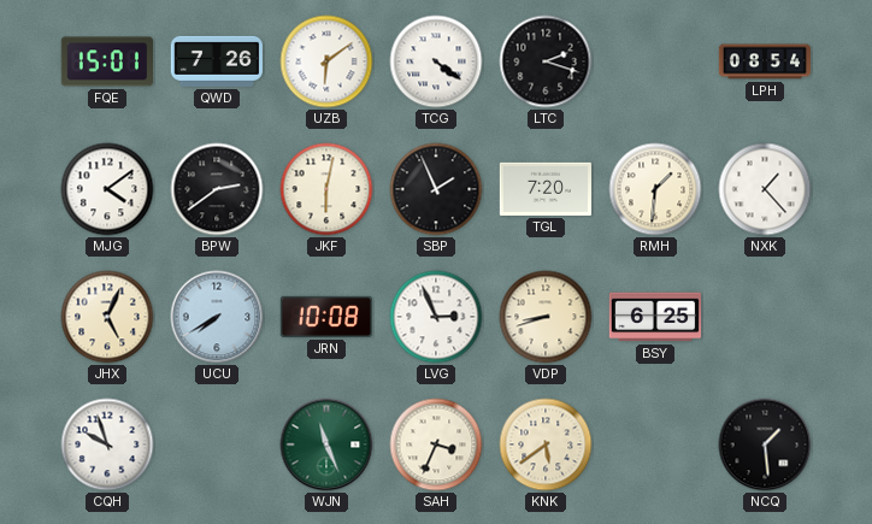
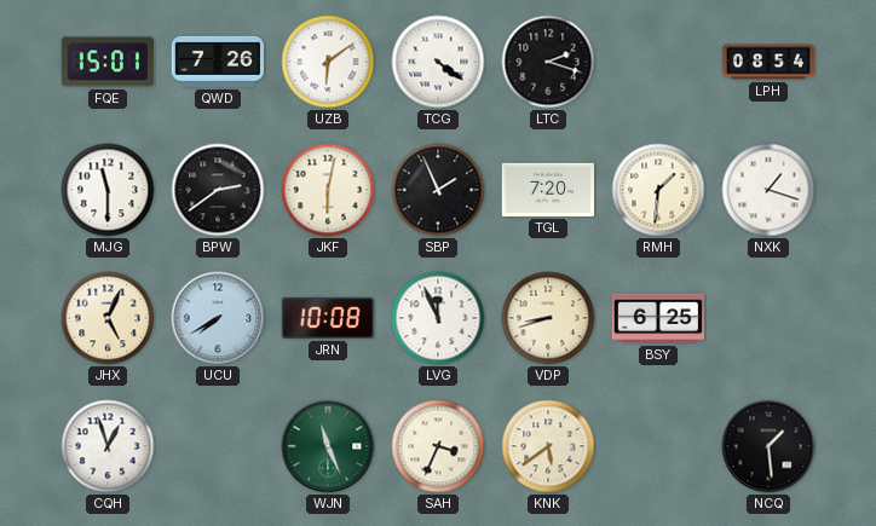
MJG: 4:09 -> 11:30 (108, 190)
NXK: 1:23 -> 1:18 (768, 190)
LVG: 2:56 -> 11:56 (438, 318)
CQH: 9:57 -> 12:57 (108, 446)
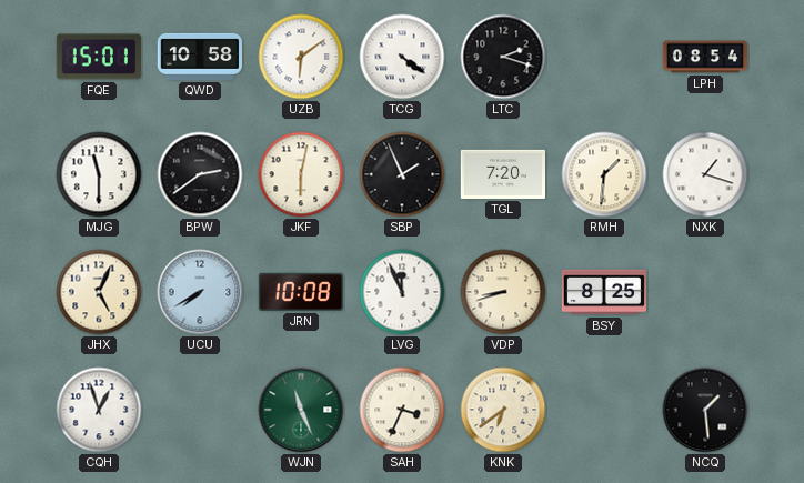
QWD: 7:26 -> 10:58 (200, 57)
BSY: 6:25 -> 8:25 (603, 292)
KNK: 5:39 -> 6:39 (503, 410)
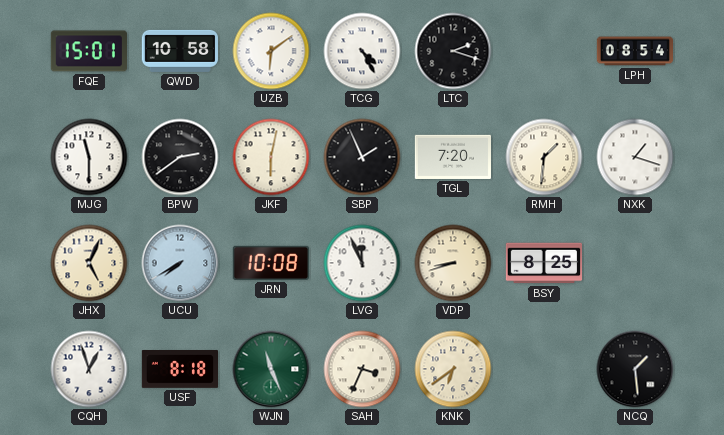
TCG: 4:21 -> 4:25 (362, 51)
USF: none -> 8:18 (179, 370)
